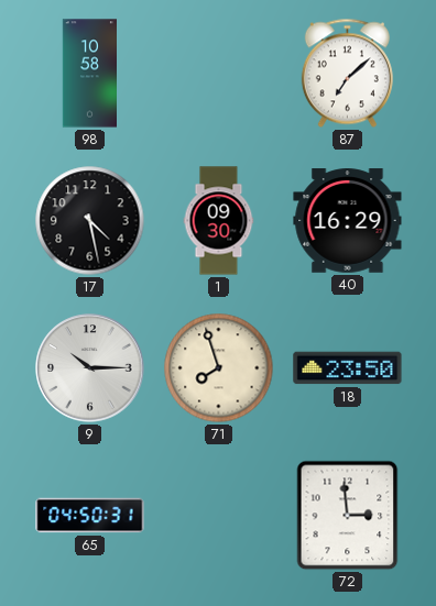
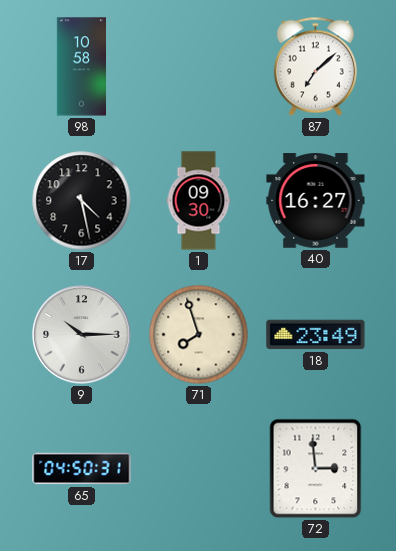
40: 16:29 -> 16:27 (316, 201)
18: 23:50 -> 23:49 (316, 335)
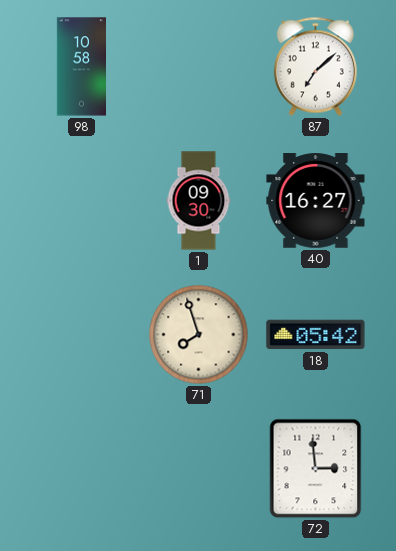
17: 4:28 -> none (82, 201)
9: 10:15 -> none (82, 335)
18: 23:49 -> 05:42 (316, 335)
65: 04:50 -> none (82, 469)
